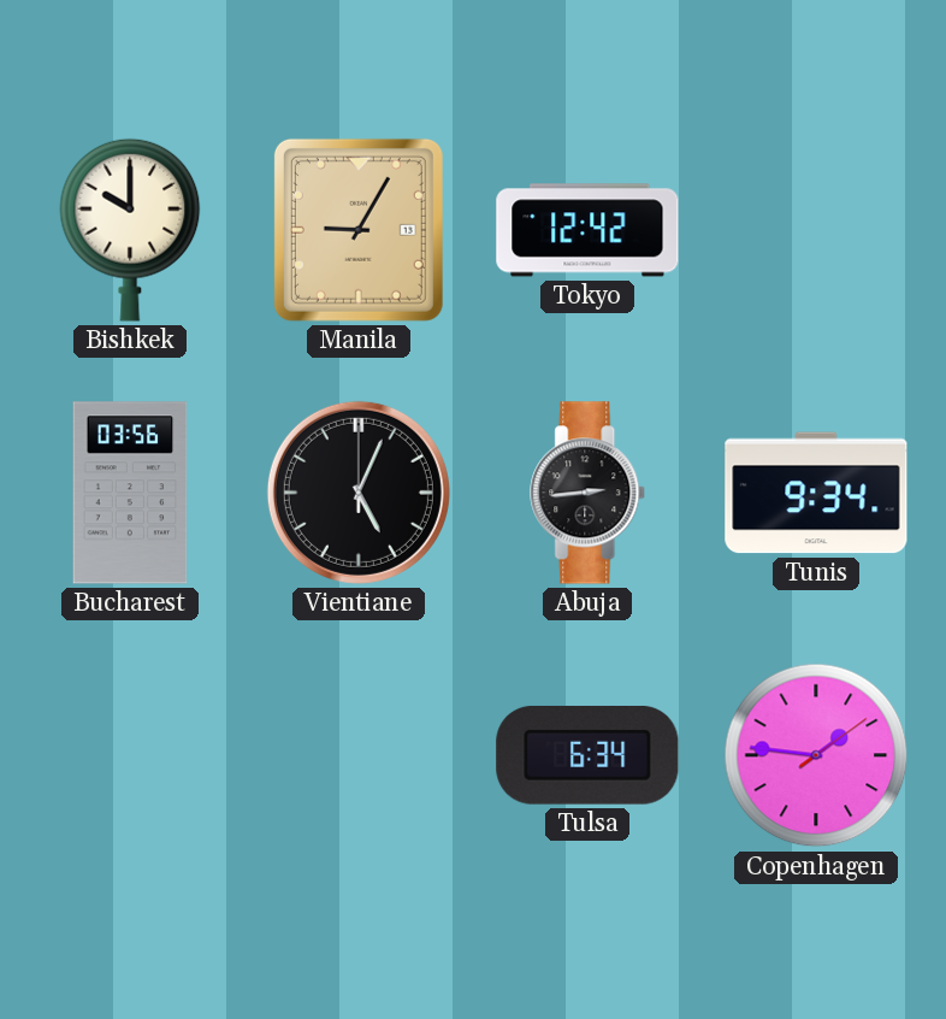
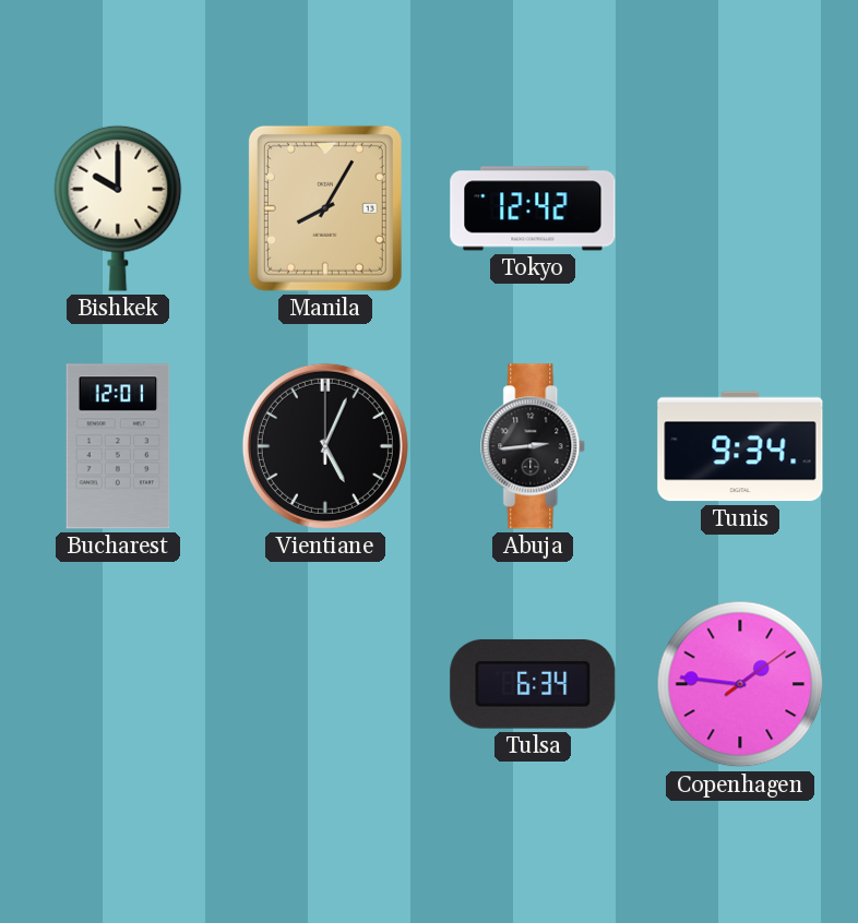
Manila: 9:05 -> 8:05 (325, 208)
Bucharest: 03:56 -> 12:01 (118, 446)
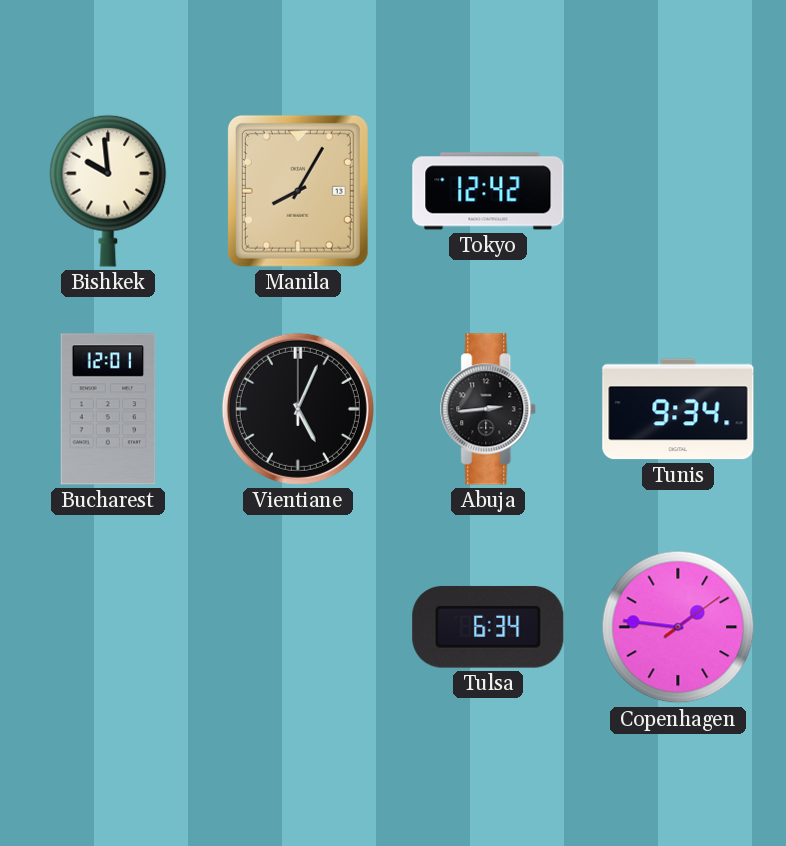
Bishkek: 10:00 -> 9:59 (108, 191)
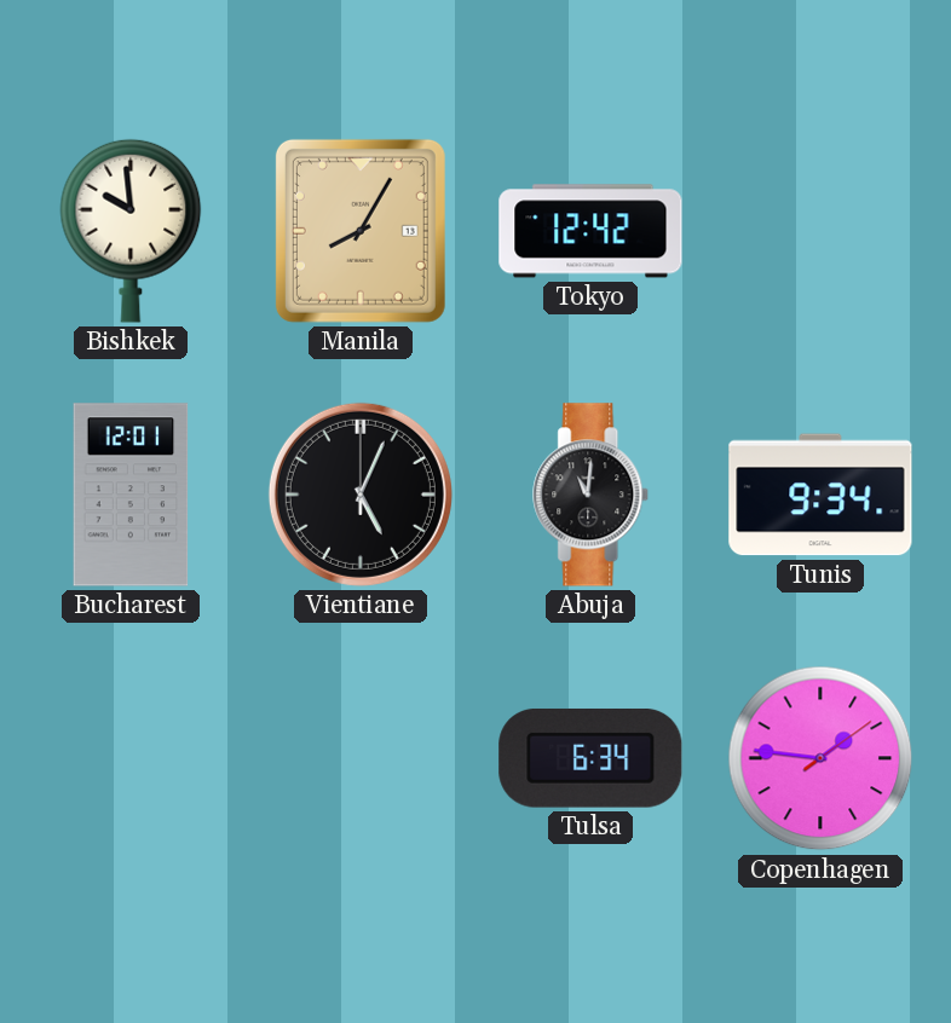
Abuja: 2:44 -> 11:01 (592, 495)
